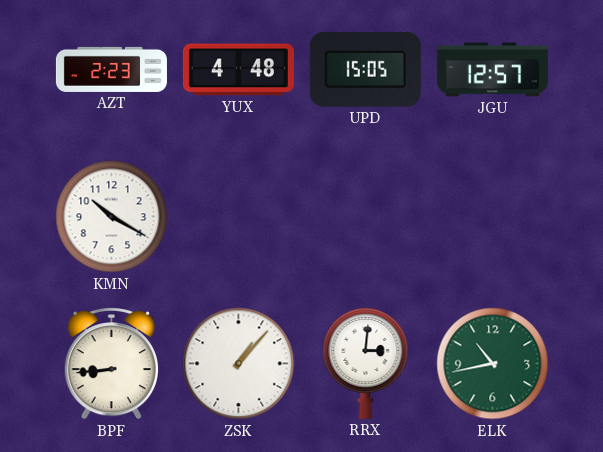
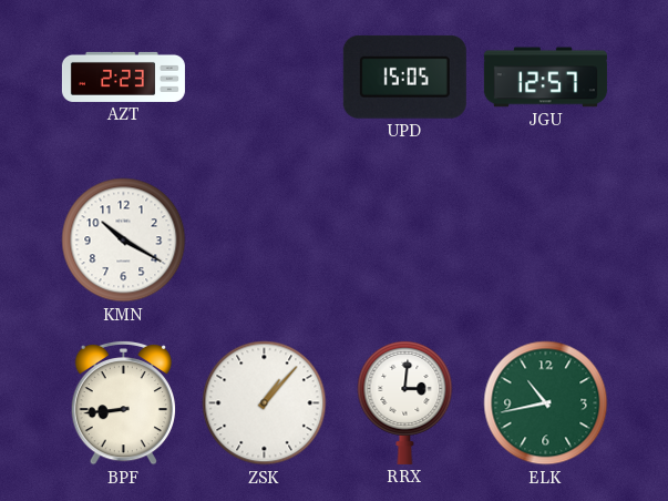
YUX: 4:48 -> none (238, 70)
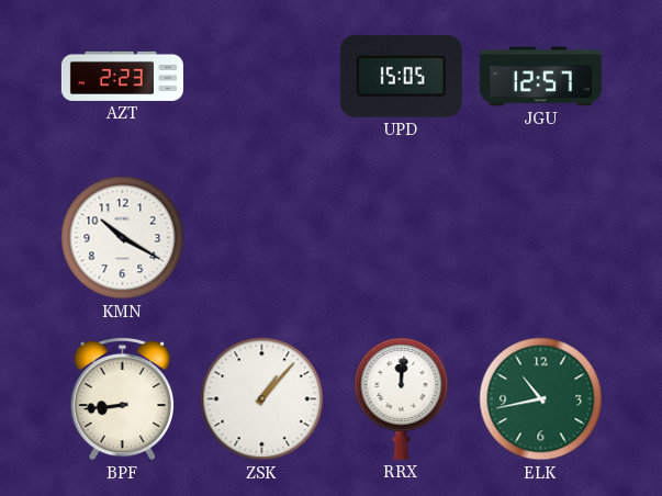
RRX: 3:01 -> 12:01 (402, 398)
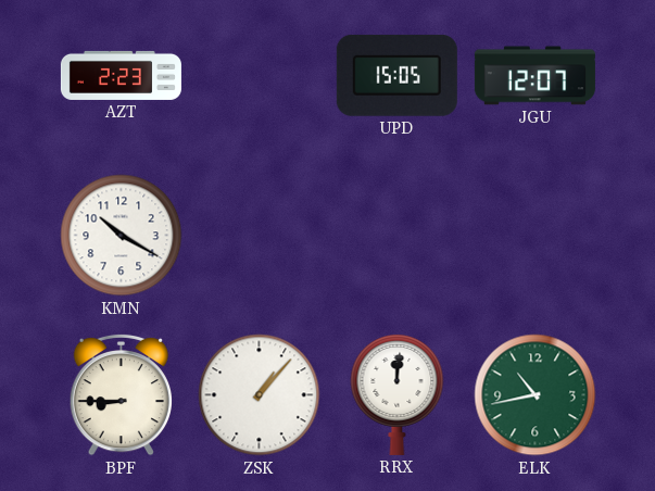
JGU: 12:57 -> 12:07 (534, 76)
BPF: 8:44 -> 8:45 (121, 394)
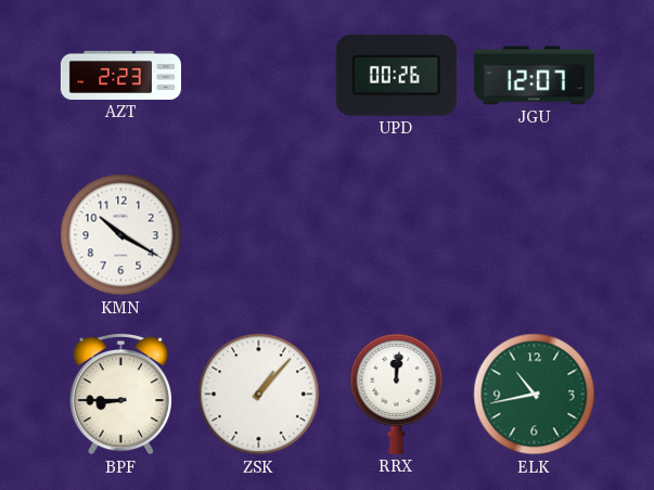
UPD: 15:05 -> 00:26 (396, 75)
